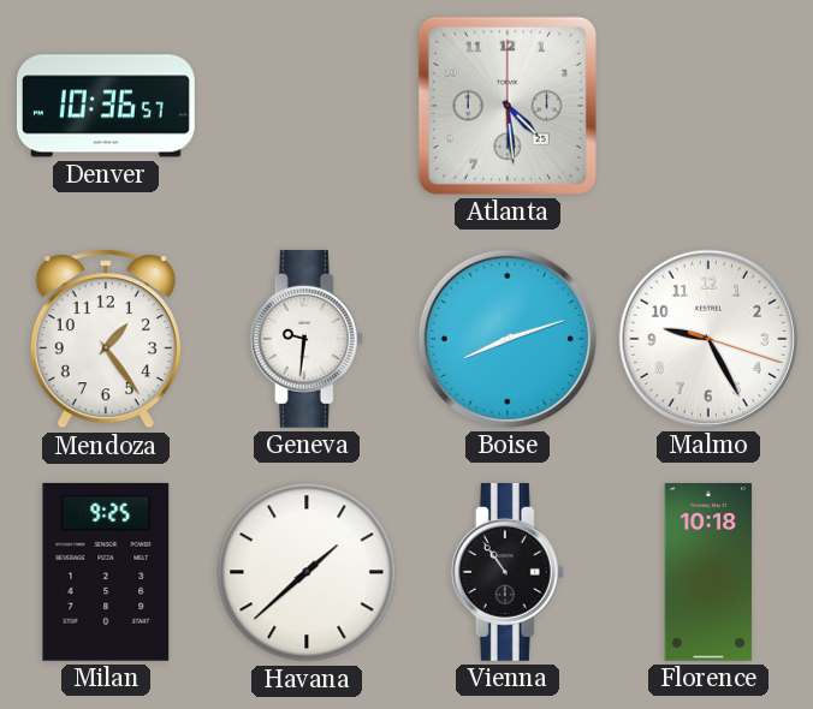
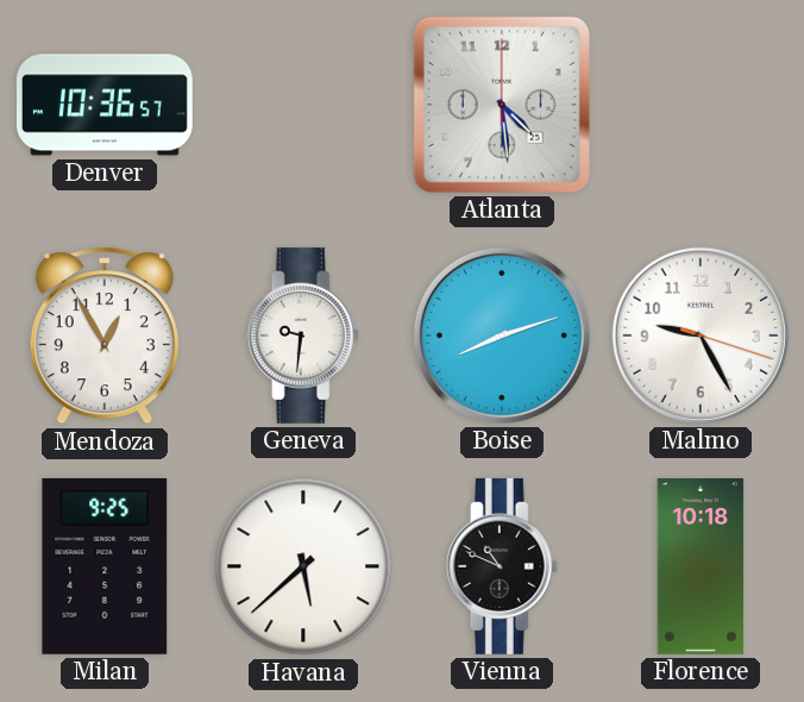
Mendoza: 1:24 -> 12:55 (105, 336)
Havana: 1:38 -> 5:38 (303, 566)
Vienna: 10:54 -> 10:49 (502, 566)
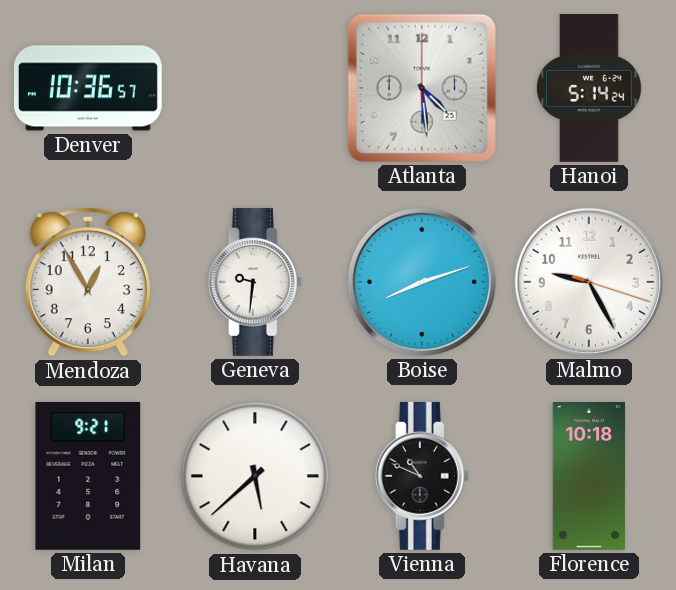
Hanoi: none -> 5:14 (589, 89)
Milan: 9:25 -> 9:21 (88, 476)
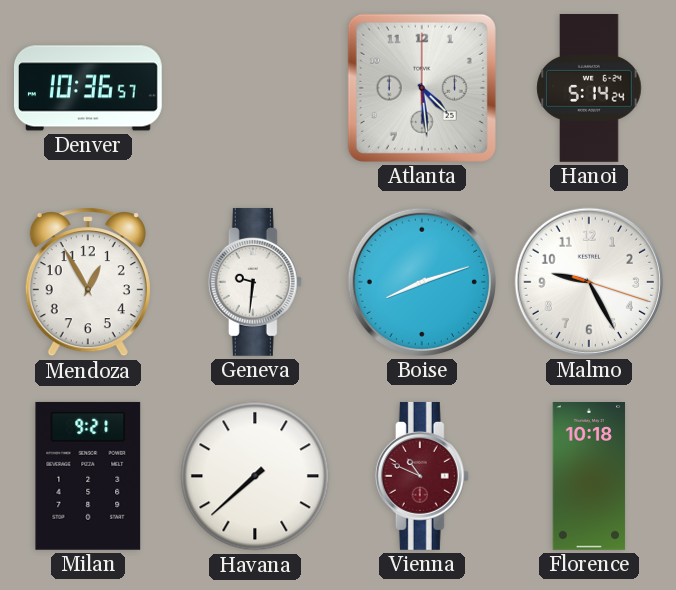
Havana: 5:38 -> 7:38 (255, 476)
Vienna dial: black -> burgundy (422, 476)
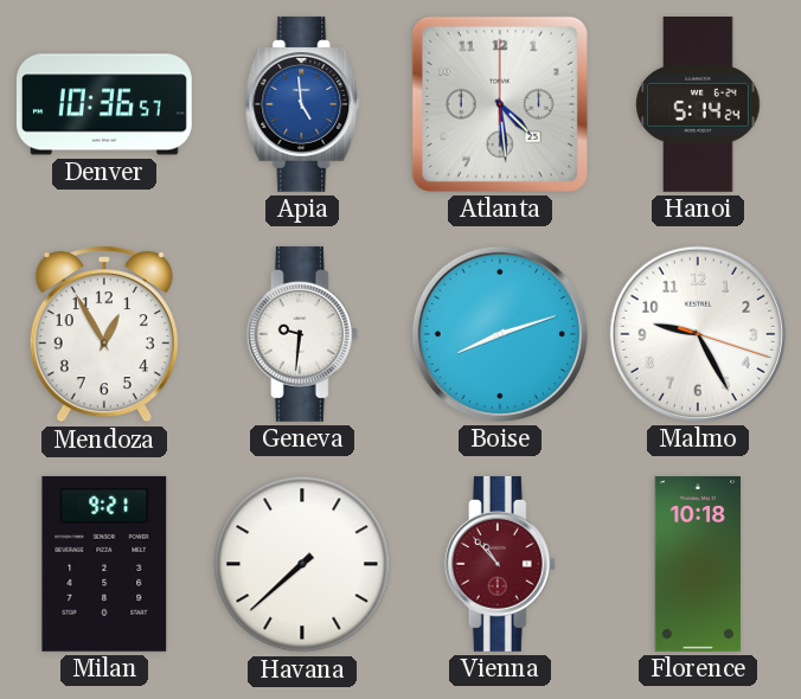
Apia: none -> 4:59 (302, 104)
Vienna: 10:49 -> 10:53 (500, 564)
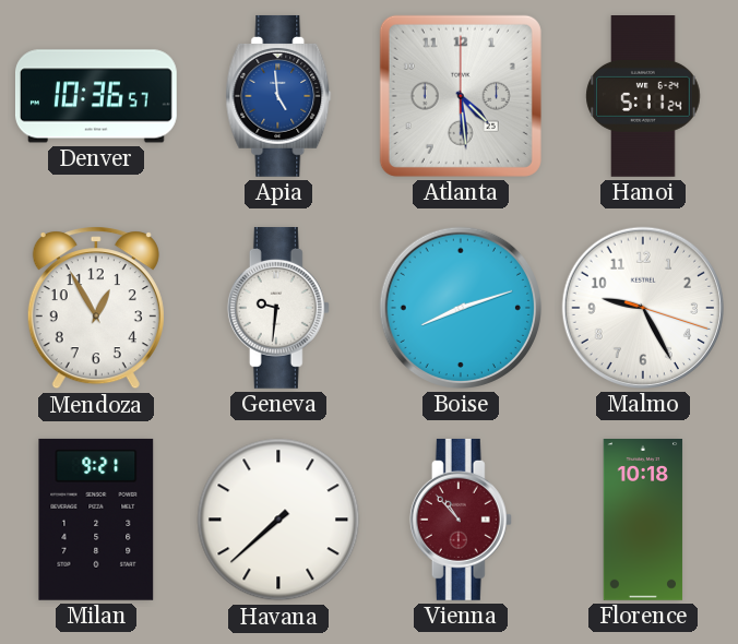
Hanoi: 5:14 -> 5:11 (643, 97)
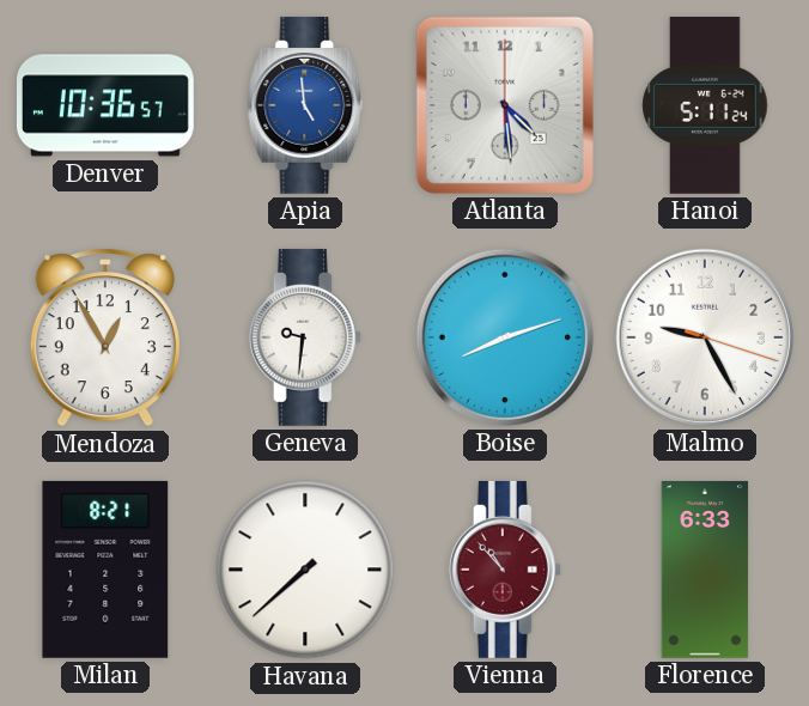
Milan: 9:21 -> 8:21 (105, 570)
Florence: 10:18 -> 6:33 (705, 571)
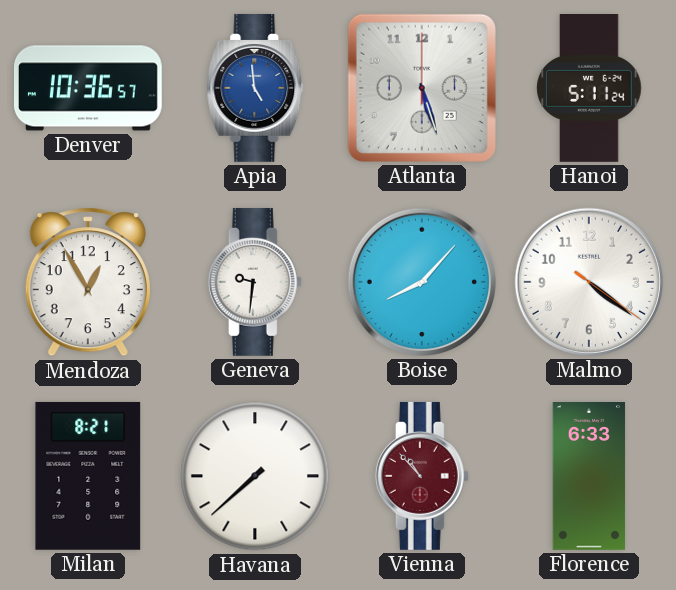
Atlanta: 4:29 -> 5:27 (422, 88)
Boise: 8:12 -> 8:07 (422, 282)
Malmo: 9:25 -> 4:21 (589, 282)
